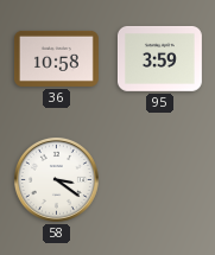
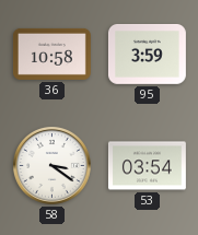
53: none -> 03:54 (147, 166)
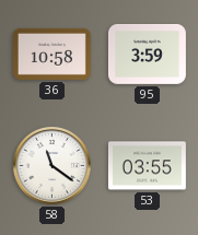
58: 3:21 -> 11:21 (51, 165)
53: 03:54 -> 03:55 (147, 166)
